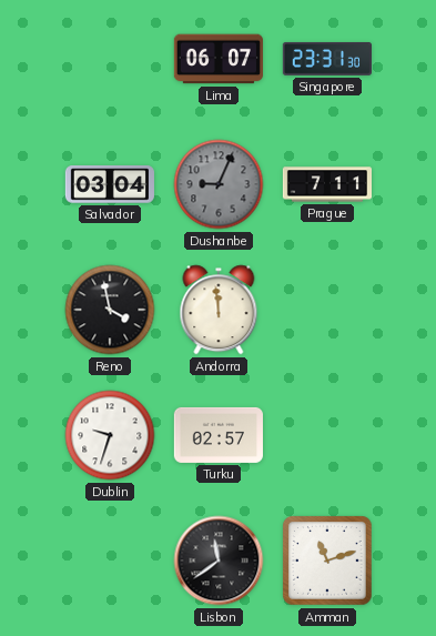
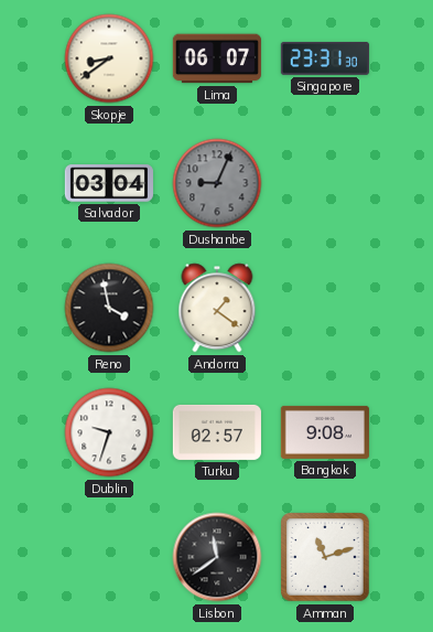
Skopje: none -> 8:39 (109, 58)
Prague: 7:11 -> none (326, 184)
Andorra: 11:59 -> 1:21 (217, 308)
Bangkok: none -> 9:08 (325, 432)
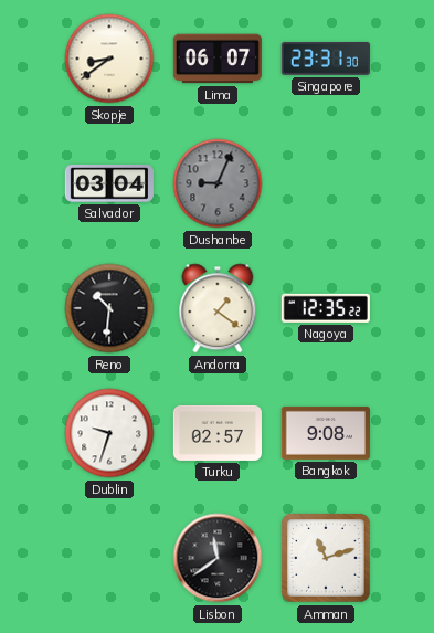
Reno: 3:58 -> 10:31 (109, 308)
Nagoya: none -> 12:35 (326, 308)
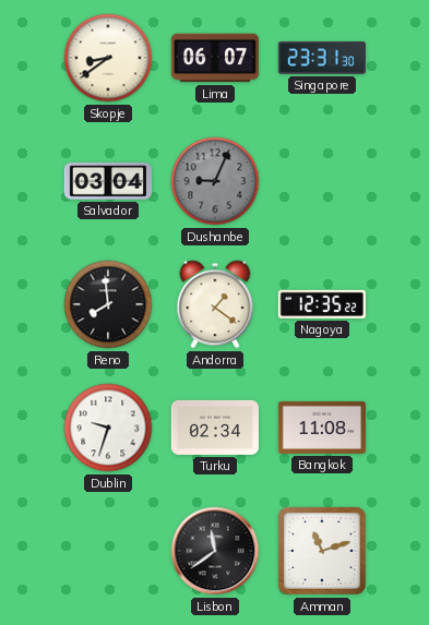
Reno: 10:31 -> 7:59 (108, 304)
Turku: 02:57 -> 02:34 (215, 428)
Bangkok: 9:08 -> 11:08 (322, 428)
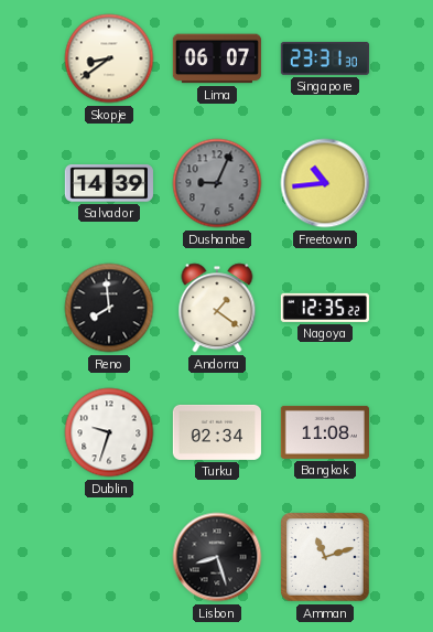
Salvador: 03:04 -> 14:39 (109, 183)
Freetown: none -> 10:44 (325, 183)
Lisbon: 11:39 -> 8:27 (217, 557)
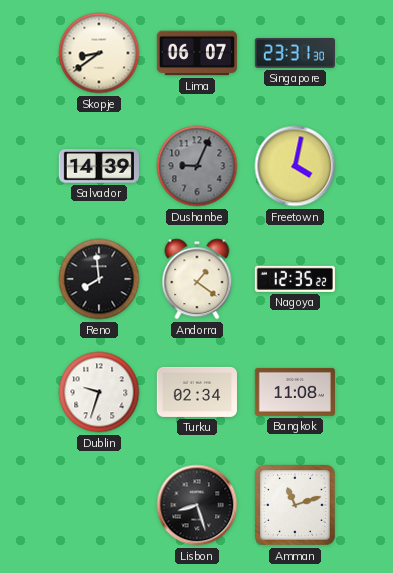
Freetown: 10:44 -> 4:02 (295, 166)
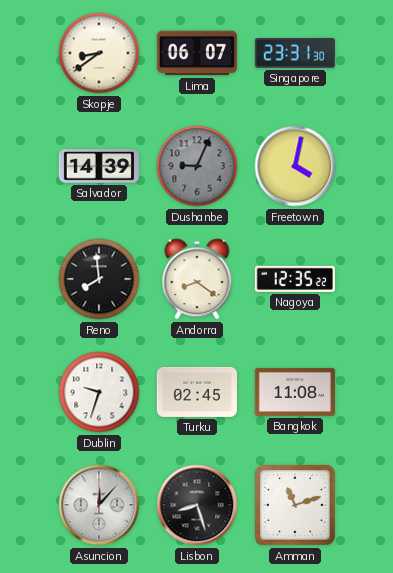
Andorra: 1:21 -> 8:21 (197, 279)
Turku: 02:34 -> 02:45 (197, 392)
Asuncion: none -> 12:07 (99, 505)
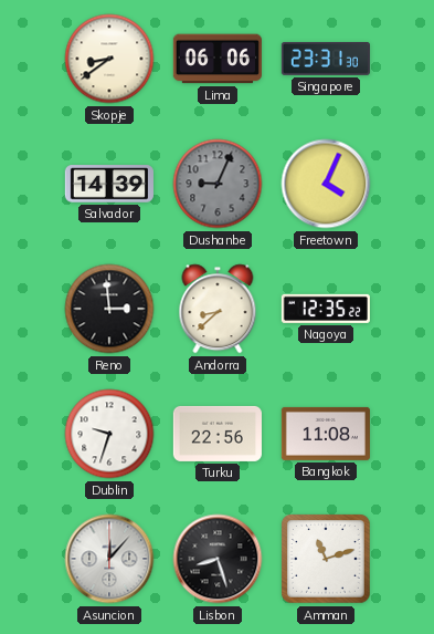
Lima: 06:07 -> 06:06 (218, 59)
Freetown: 4:02 -> 4:04 (326, 184)
Reno: 7:59 -> 2:59 (109, 309)
Andorra: 8:21 -> 8:38 (218, 309)
Turku: 02:45 -> 22:56 (218, 434)
